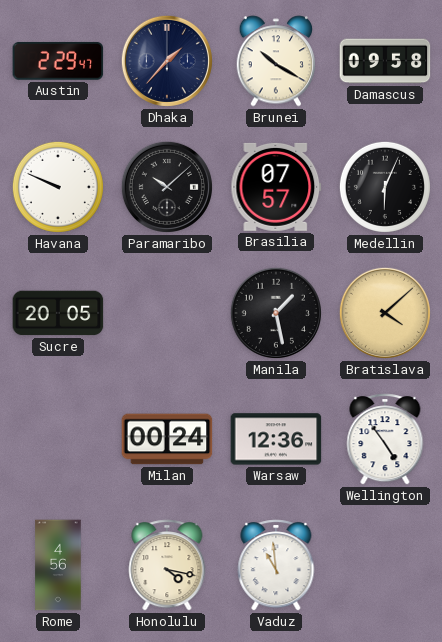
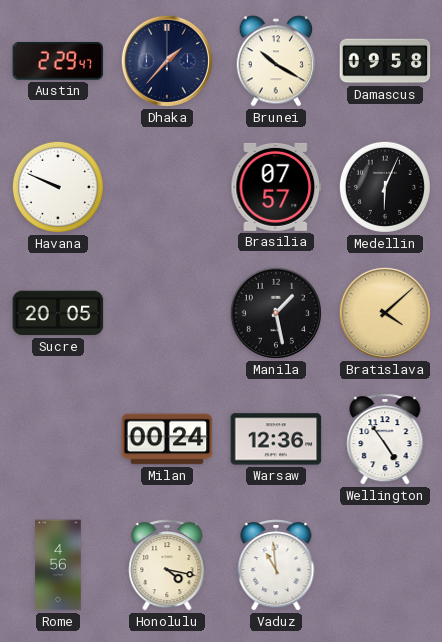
Paramaribo: 10:08 -> none (167, 187)
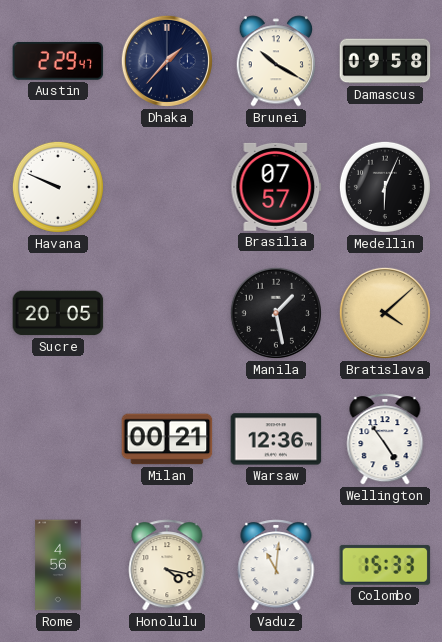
Milan: 00:24 -> 00:21 (167, 439)
Vaduz: 10:59 -> 11:01 (276, 565)
Colombo: none -> 15:33 (385, 565)
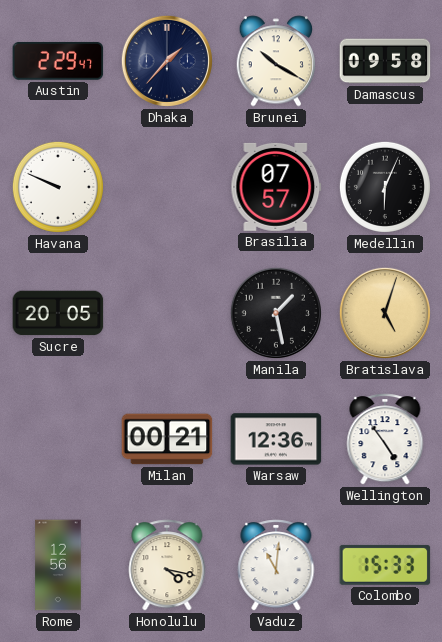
Bratislava: 4:08 -> 5:03 (385, 313)
Rome: 4:56 -> 12:56 (58, 565)
